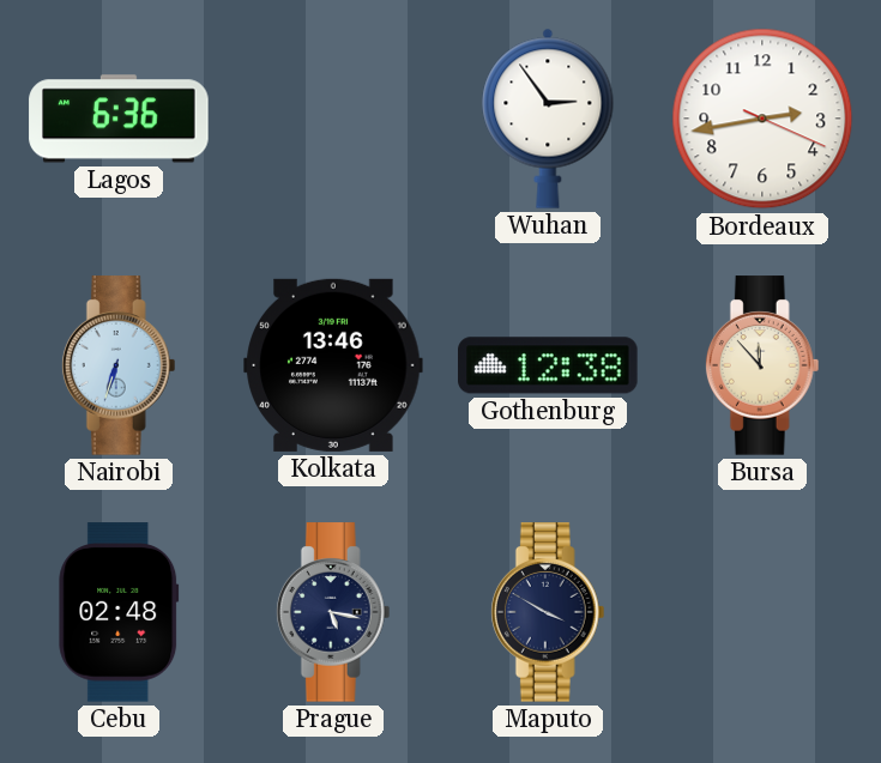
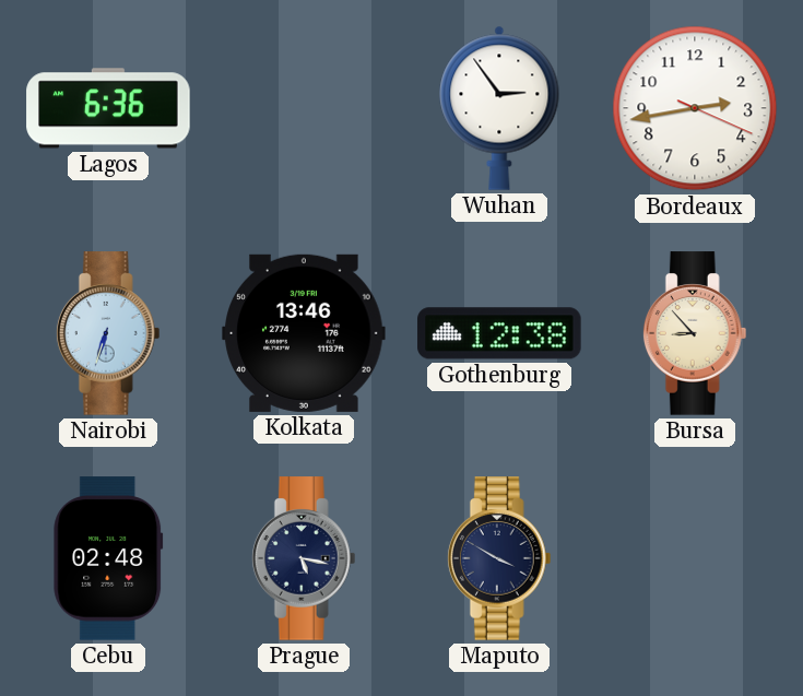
Bursa: 11:53 -> 8:53 (695, 333)
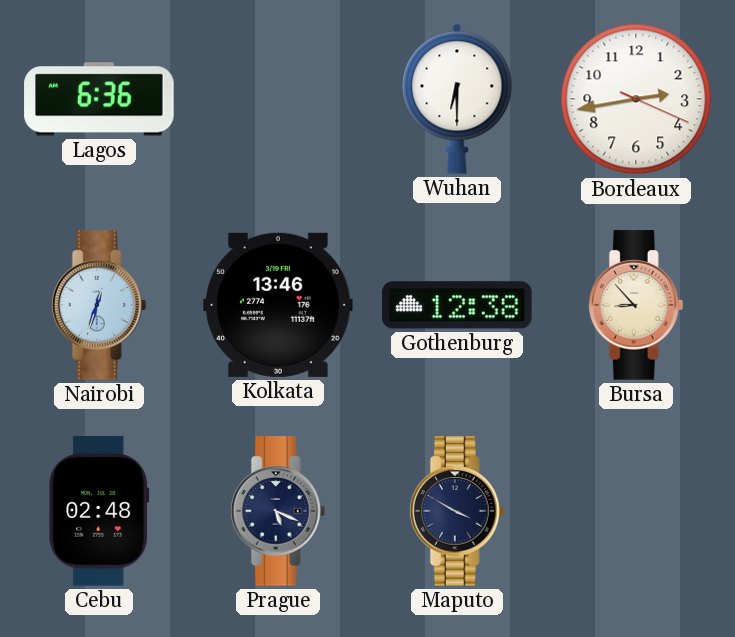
Wuhan: 2:54 -> 6:30 (457, 99)
Nairobi: 6:33 -> 12:33 (99, 305)
Prague: 5:17 -> 5:19 (278, 511)
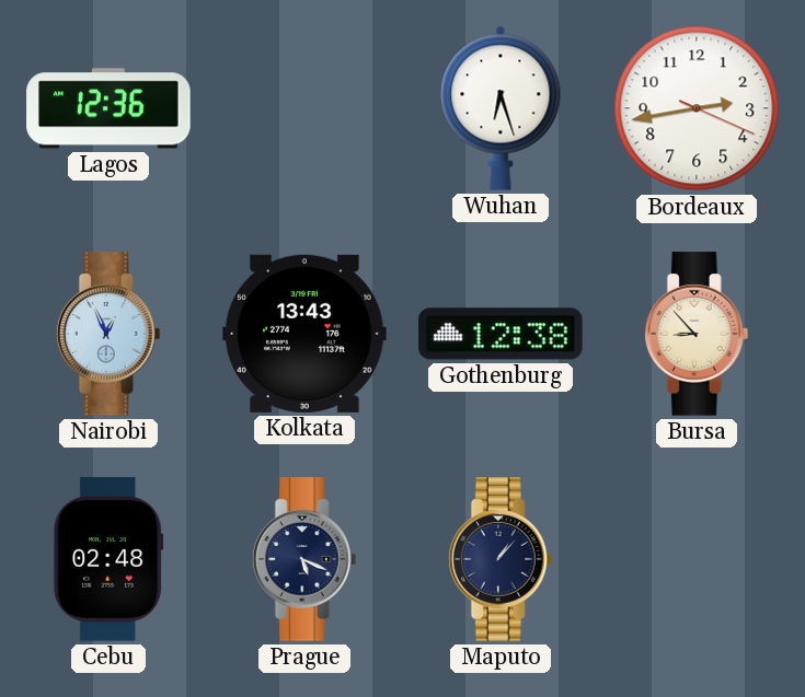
Lagos: 6:36 -> 12:36 (108, 108)
Wuhan: 6:30 -> 6:27 (501, 108)
Nairobi: 12:33 -> 12:56 (108, 334)
Kolkata: 13:46 -> 13:43 (304, 334)
Maputo: 3:50 -> 1:07 (501, 559)
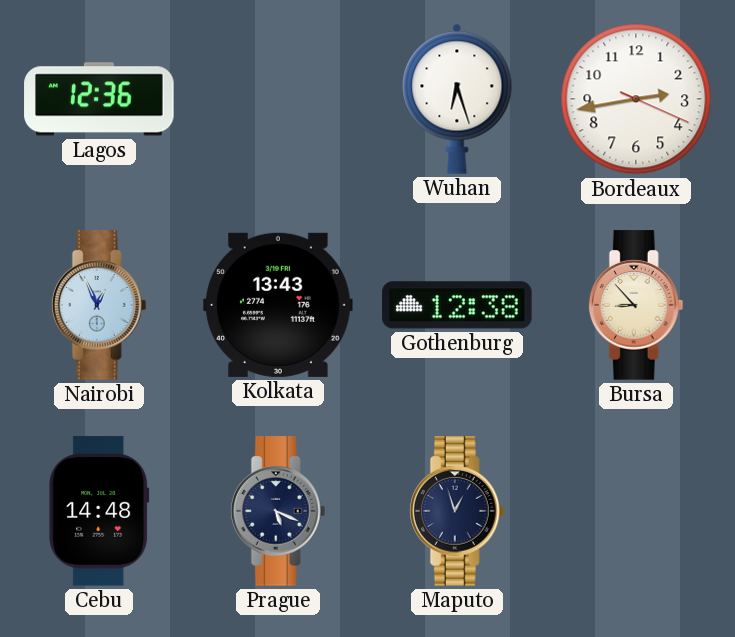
Cebu: 02:48 -> 14:48 (99, 511)
Maputo: 1:07 -> 12:57 (457, 511)
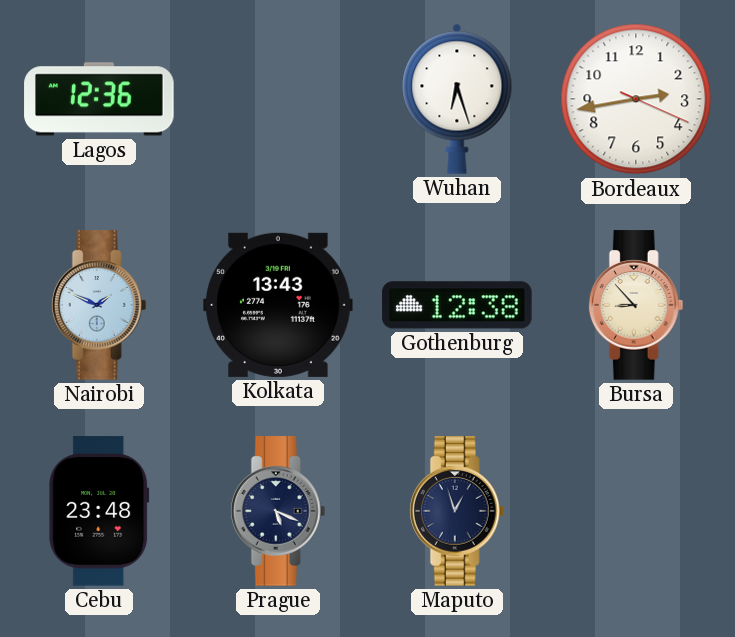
Nairobi: 12:56 -> 1:49 (99, 305)
Cebu: 14:48 -> 23:48 (99, 511)
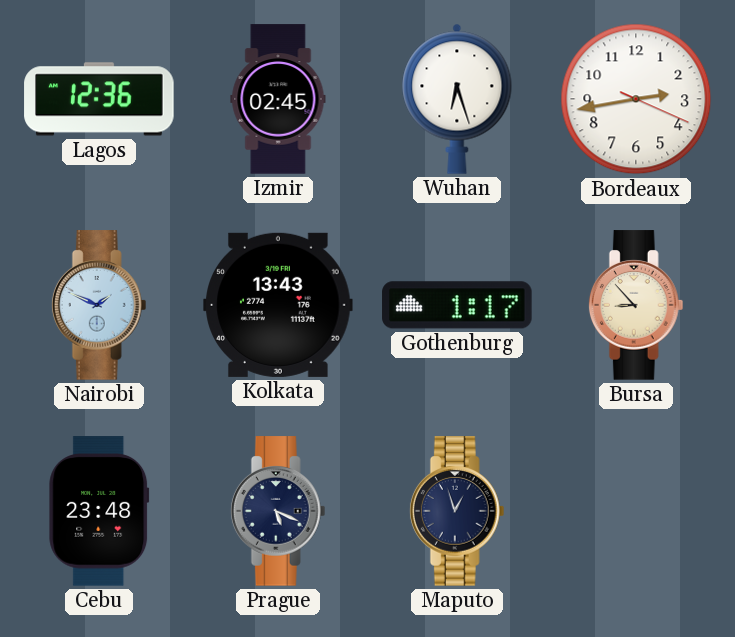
Izmir: none -> 02:45 (278, 99)
Gothenburg: 12:38 -> 1:17 (457, 305)
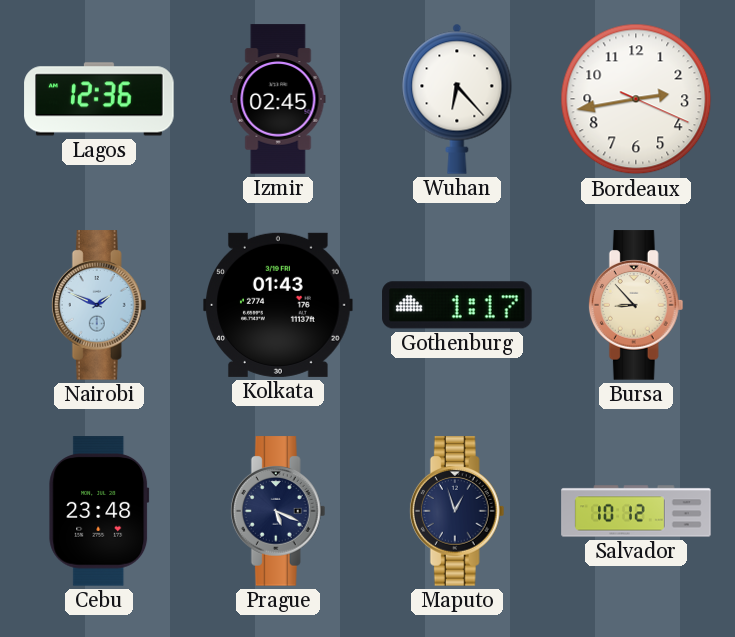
Wuhan: 6:27 -> 6:23 (457, 99)
Kolkata: 13:43 -> 01:43 (278, 305)
Salvador: none -> 10:12 (636, 511)
